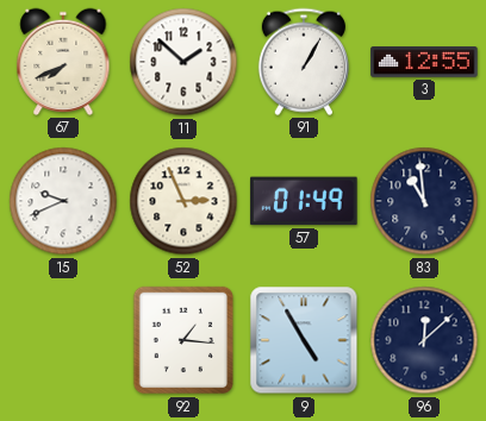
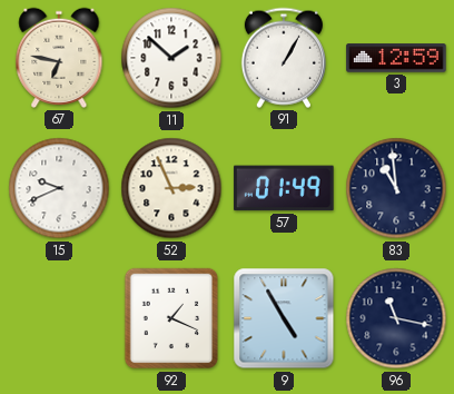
67: 7:41 -> 6:47 (59, 58)
3: 12:55 -> 12:59 (396, 58)
92: 1:16 -> 1:19 (170, 318)
96: 12:08 -> 11:17 (396, 318)
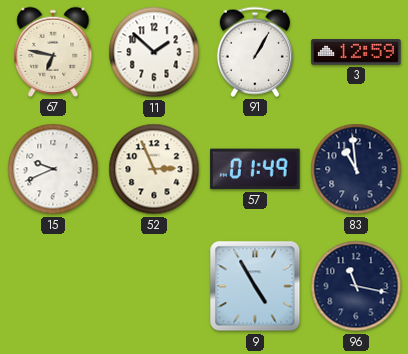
92: 1:19 -> none (170, 318)
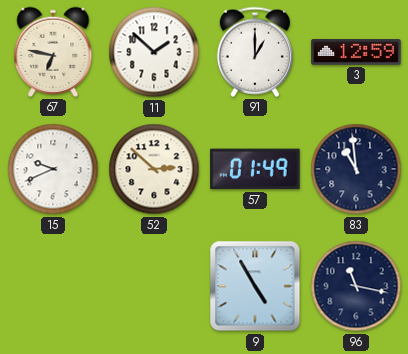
91: 1:05 -> 1:00 (255, 52)
52: 2:56 -> 2:52 (154, 169)
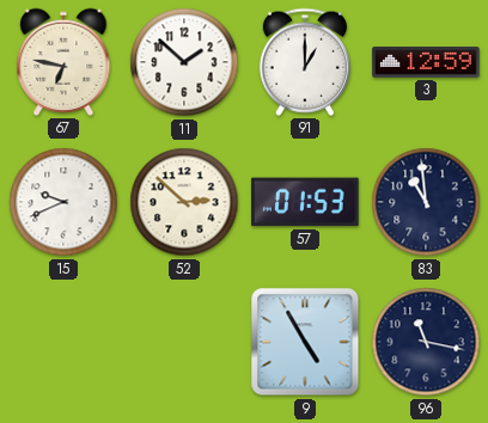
57: 01:49 -> 01:53 (305, 202)
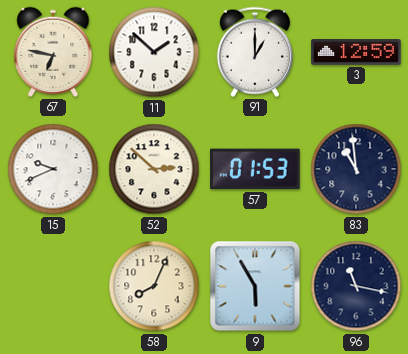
58: none -> 8:04 (154, 286)
9: 4:55 -> 5:55 (255, 286)
